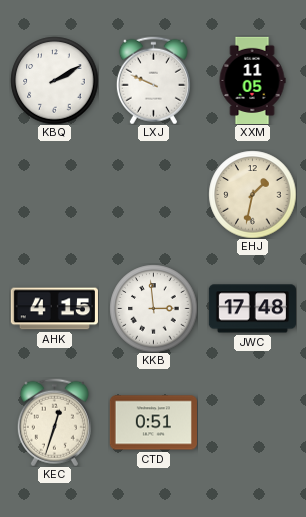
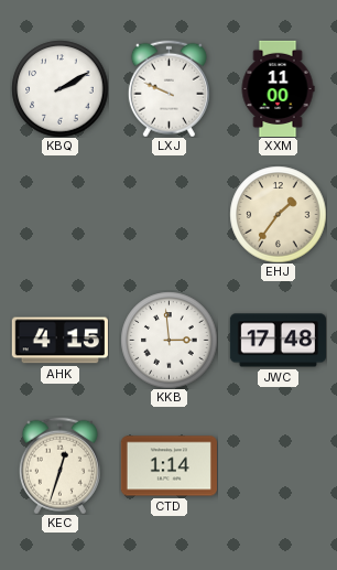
XXM: 11:05 -> 11:00 (278, 88)
EHJ: 1:32 -> 1:36 (278, 214)
CTD: 0:51 -> 1:14 (168, 466)
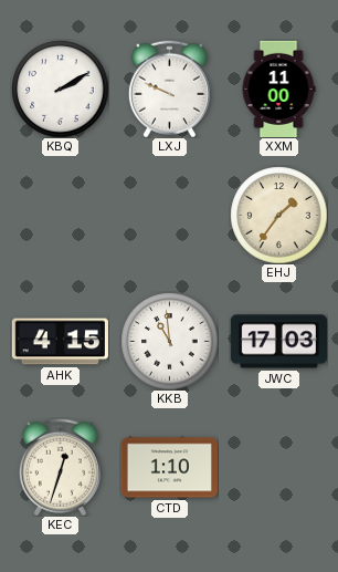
KKB: 2:59 -> 10:59 (169, 341)
JWC: 17:48 -> 17:03 (278, 342)
CTD: 1:14 -> 1:10 (169, 468)
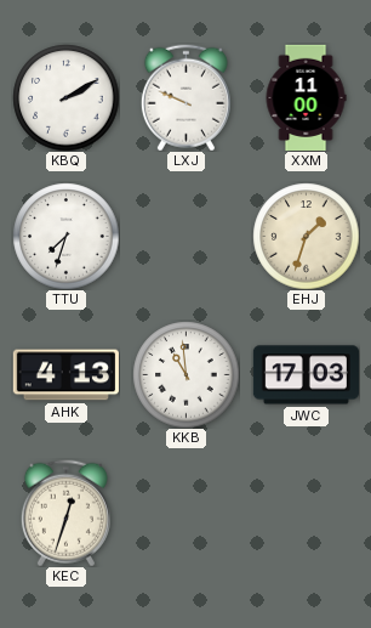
TTU: none -> 7:33 (65, 236)
EHJ: 1:36 -> 1:33 (306, 236)
AHK: 4:15 -> 4:13 (65, 375)
CTD: 1:10 -> none (169, 468)
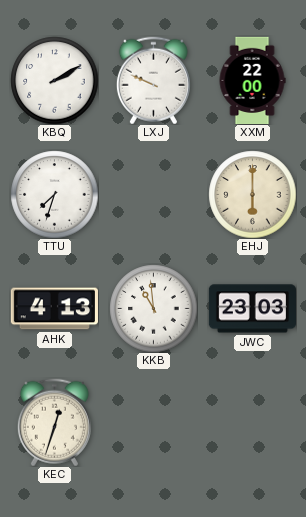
XXM: 11:00 -> 22:00 (252, 80)
EHJ: 1:33 -> 6:00 (252, 194)
JWC: 17:03 -> 23:03 (252, 309)
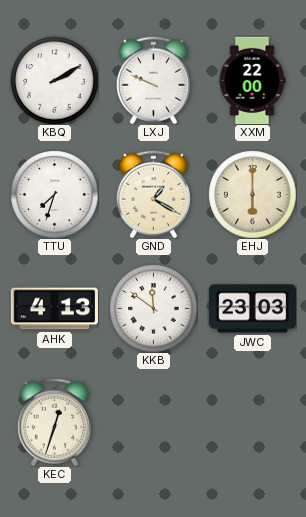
GND: none -> 1:20 (153, 194)
KKB: 10:59 -> 11:51 (153, 308)
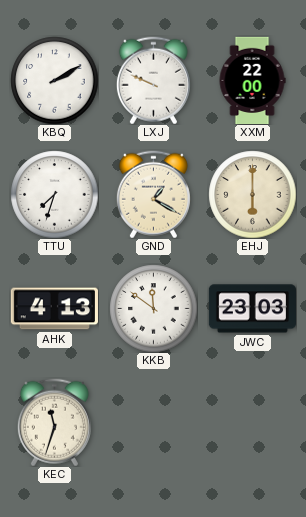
KEC: 12:33 -> 11:33 (54, 422)
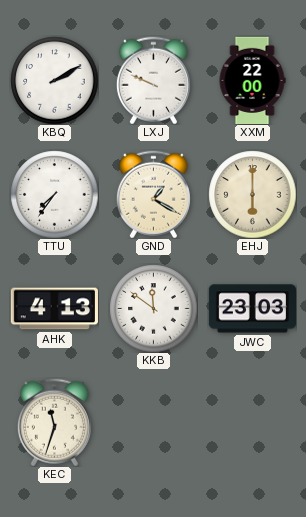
TTU: 7:33 -> 7:36 (54, 194)
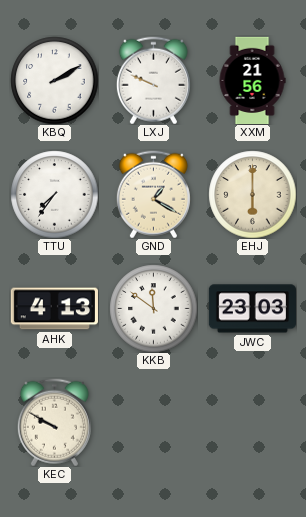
XXM: 22:00 -> 21:56 (252, 80)
KEC: 11:33 -> 9:50 (54, 422)
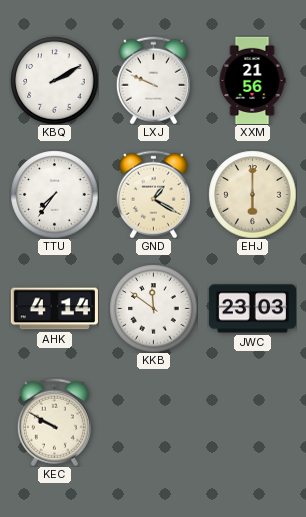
AHK: 4:13 -> 4:14 (54, 309)
